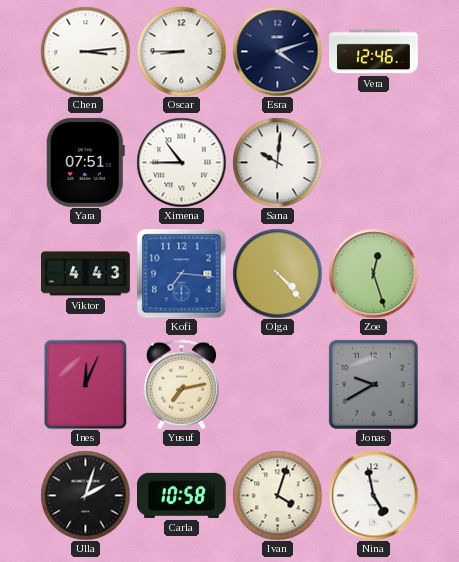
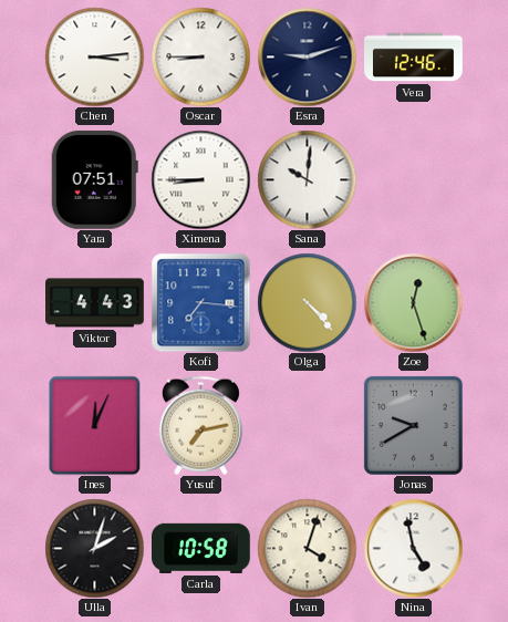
Esra: 4:12 -> 9:12 (307, 56)
Ximena: 10:45 -> 8:45 (200, 179)
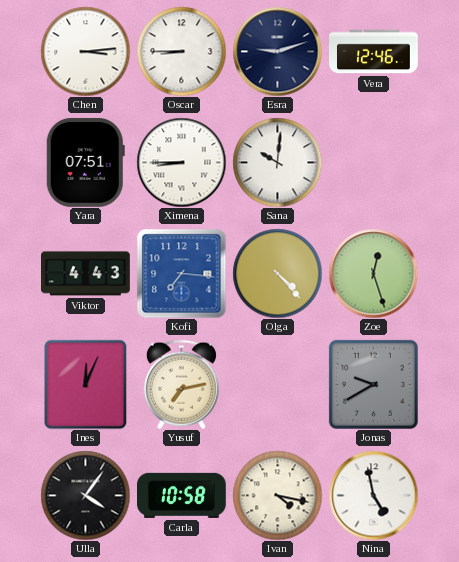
Ulla: 2:03 -> 4:06 (85, 495)
Ivan: 4:03 -> 4:17 (277, 495)
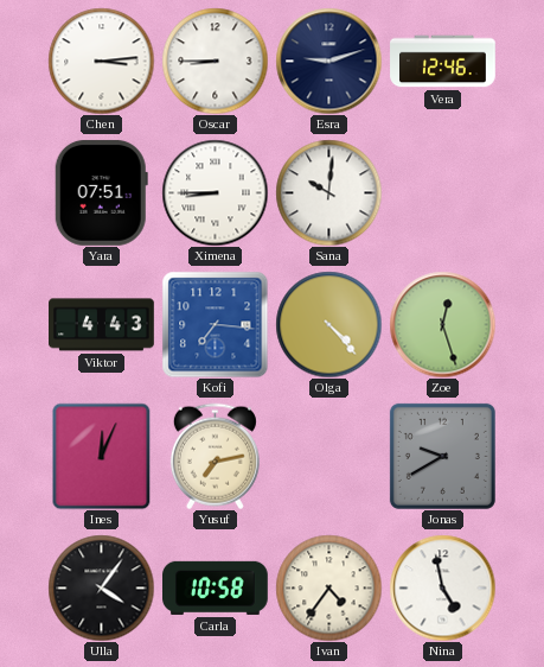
Ivan: 4:17 -> 4:36 (328, 587)
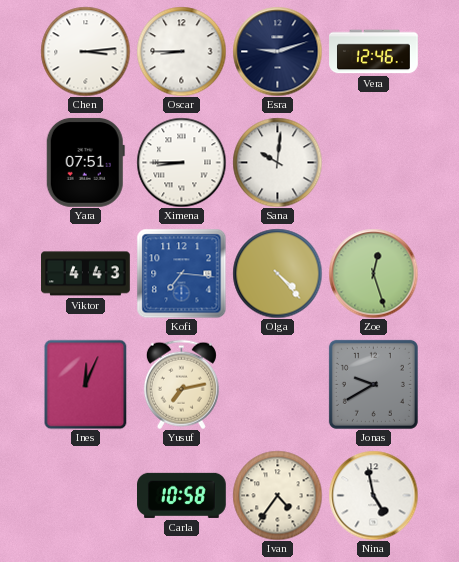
Ulla: 4:06 -> none (101, 587)
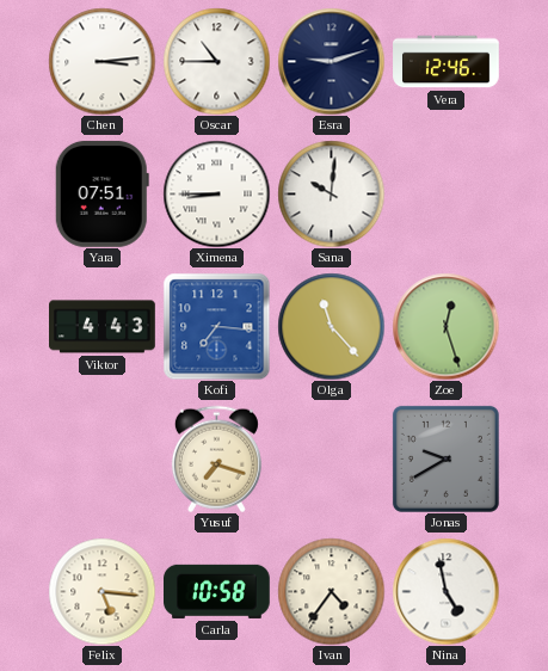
Oscar: 8:45 -> 10:45 (216, 61)
Olga: 4:23 -> 11:23 (331, 326)
Ines: 12:04 -> none (86, 384)
Yusuf: 7:13 -> 7:18 (216, 458)
Felix: none -> 5:16 (101, 591)
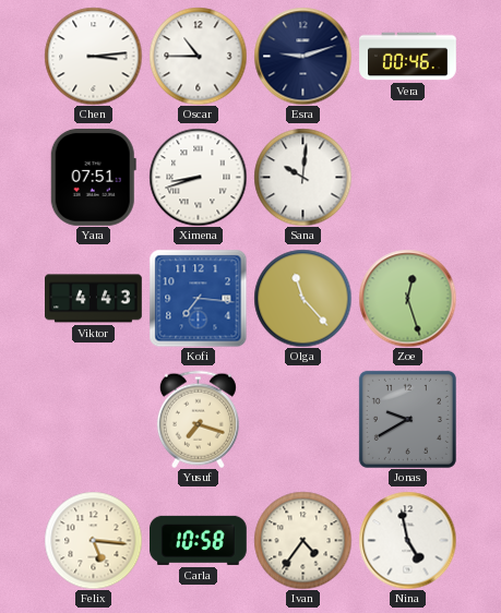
Vera: 12:46 -> 00:46 (408, 57)
Ximena: 8:45 -> 8:42 (198, 177)
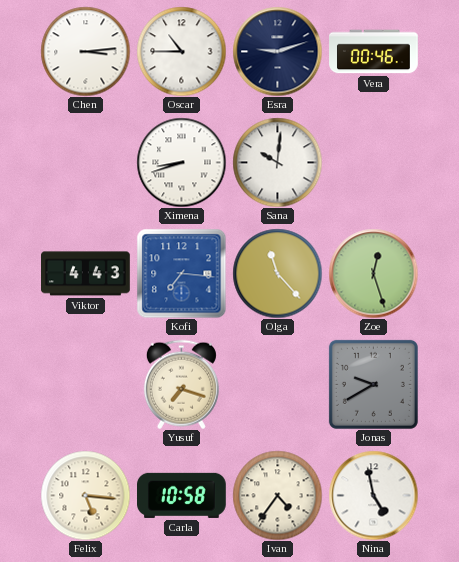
Yara: 07:51 -> none (93, 177)
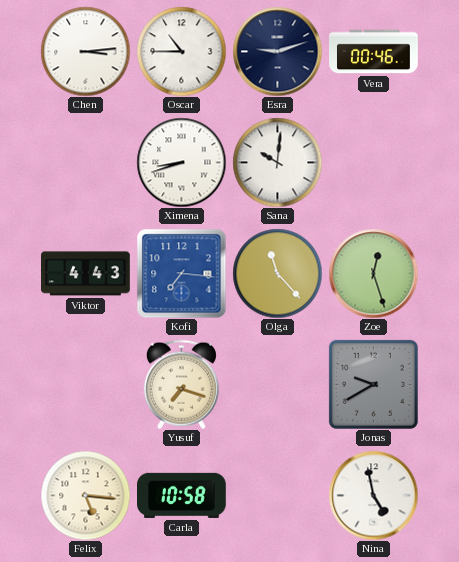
Ivan: 4:36 -> none (277, 495)
